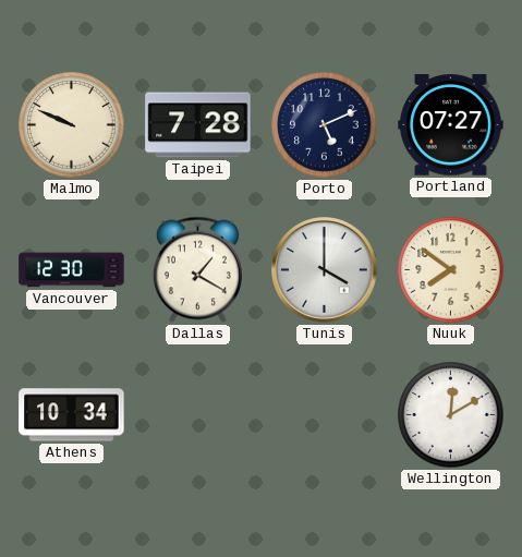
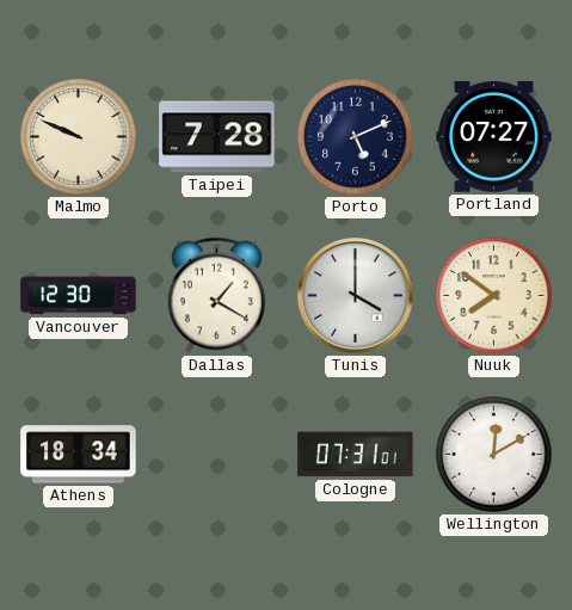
Athens: 10:34 -> 18:34 (79, 455)
Cologne: none -> 07:31 (356, 455)
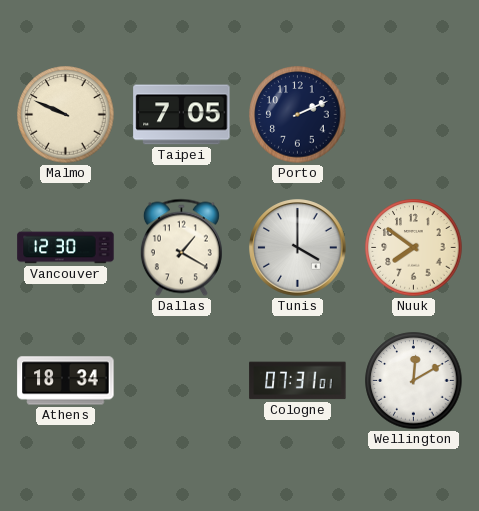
Taipei: 7:28 -> 7:05 (182, 115)
Porto: 5:11 -> 2:11 (298, 115)
Portland: 07:27 -> none (494, 137)
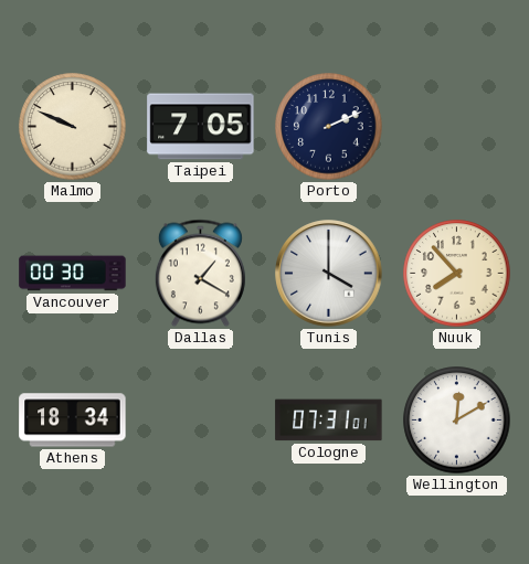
Vancouver: 12:30 -> 00:30 (73, 274)
Nuuk: 7:51 -> 7:53 (457, 274)
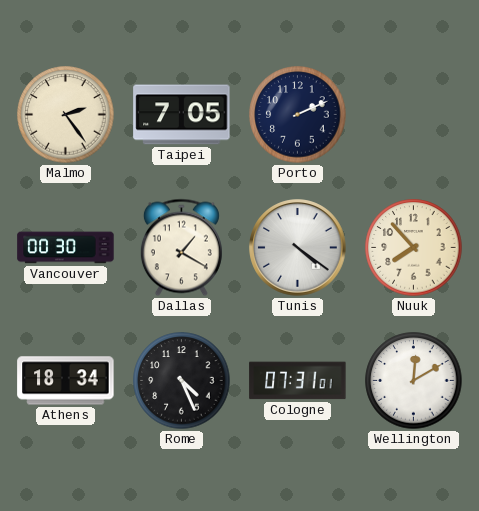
Malmo: 9:49 -> 2:24 (66, 115)
Tunis: 4:00 -> 4:21 (298, 248)
Rome: none -> 4:26 (182, 381)
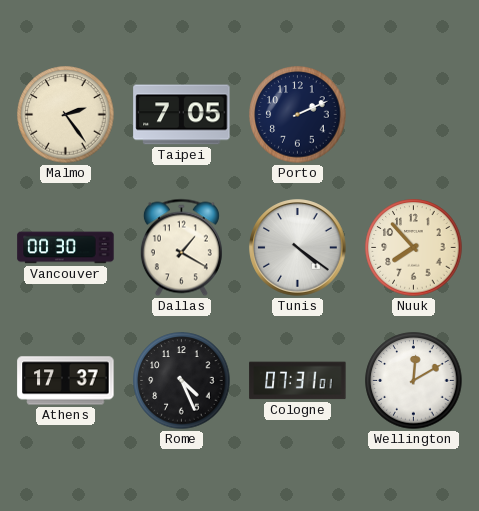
Athens: 18:34 -> 17:37 (66, 381)
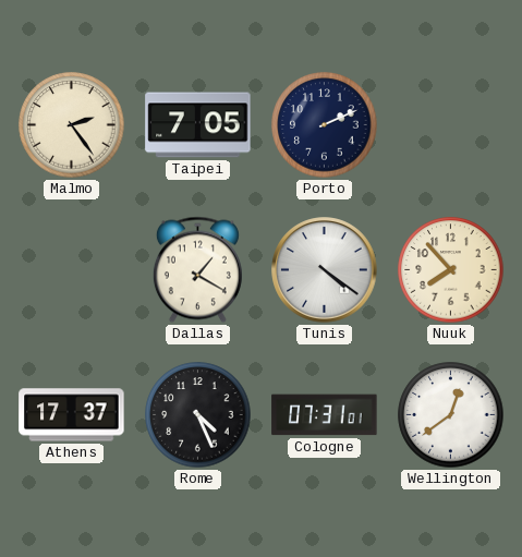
Vancouver: 00:30 -> none (66, 248)
Wellington: 12:10 -> 12:39 (451, 415)
